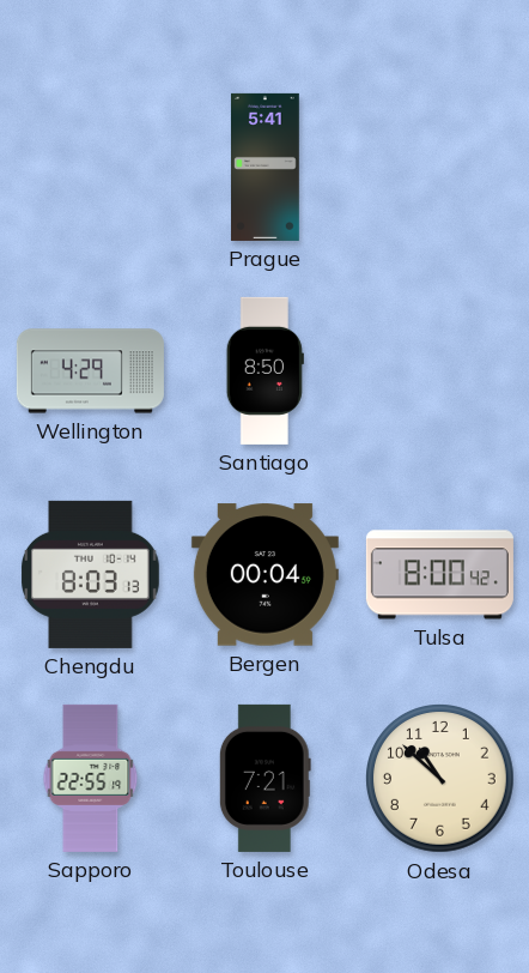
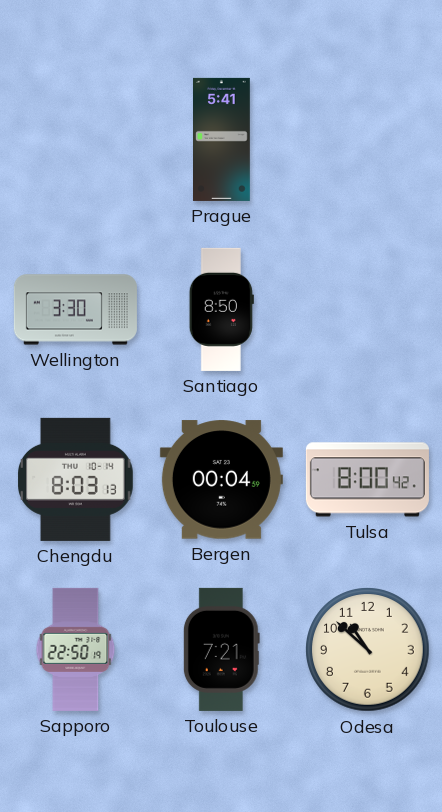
Wellington: 4:29 -> 3:30 (75, 310)
Sapporo: 22:55 -> 22:50 (76, 649)
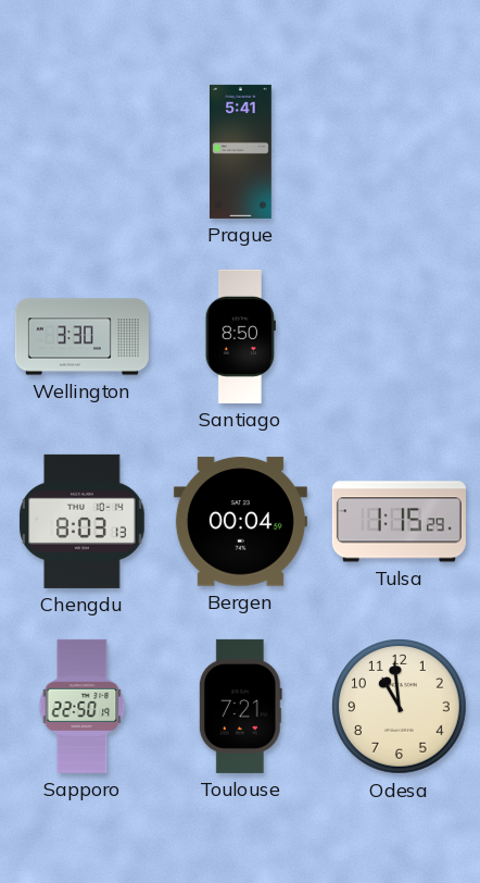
Tulsa: 8:00 -> 1:15 (399, 522)
Odesa: 10:52 -> 10:59 (400, 707)
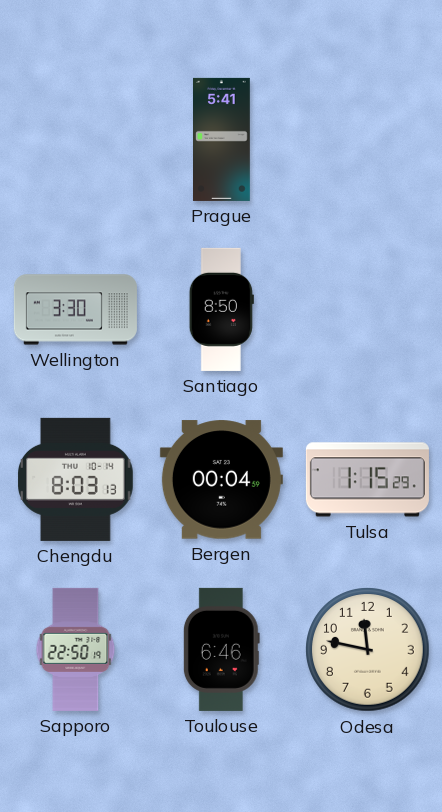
Toulouse: 7:21 -> 6:46 (221, 649)
Odesa: 10:59 -> 11:47 (368, 650)
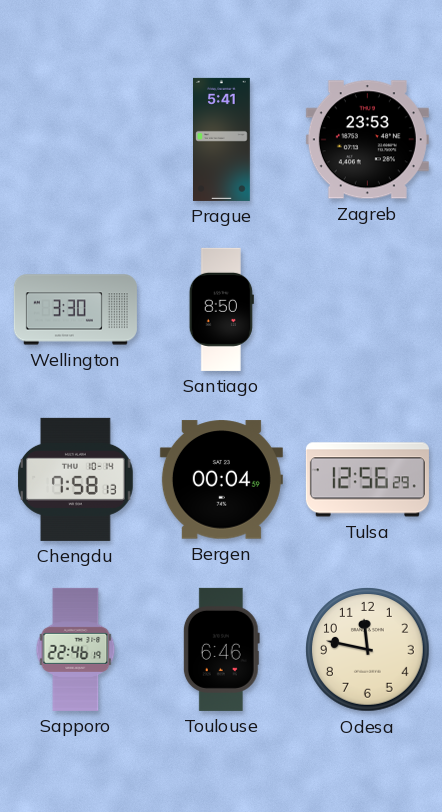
Zagreb: none -> 23:53 (367, 140)
Chengdu: 8:03 -> 7:58 (76, 479)
Tulsa: 1:15 -> 12:56 (367, 480)
Sapporo: 22:50 -> 22:46 (76, 649)
